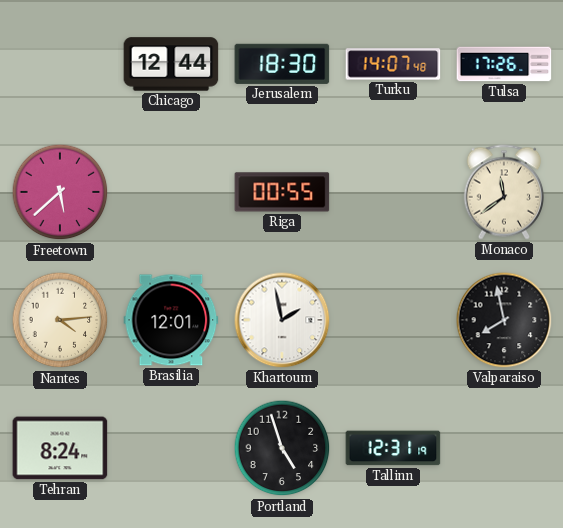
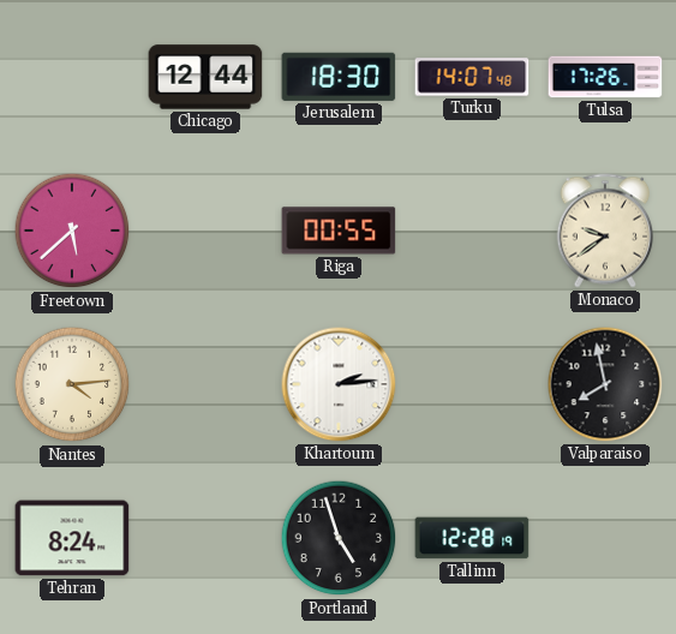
Monaco: 11:39 -> 9:39 (604, 231)
Brasilia: 12:01 -> none (171, 320)
Khartoum: 1:58 -> 2:14 (339, 384)
Tallinn: 12:31 -> 12:28 (472, 538)
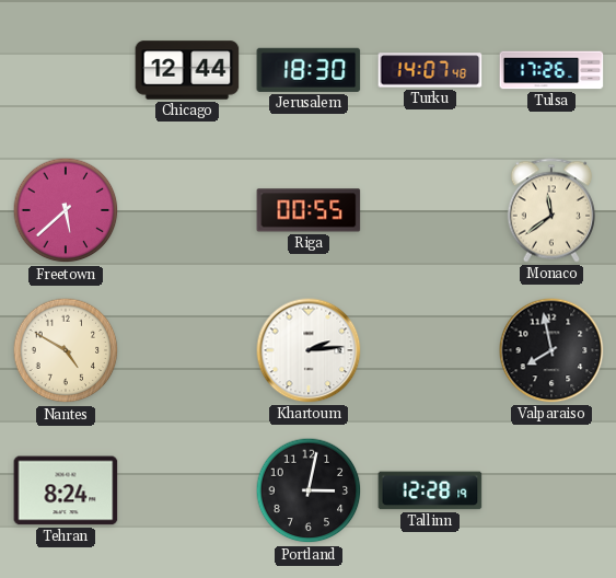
Monaco: 9:39 -> 11:39 (550, 210)
Nantes: 4:14 -> 4:50 (66, 350)
Portland: 4:57 -> 3:02 (309, 490)
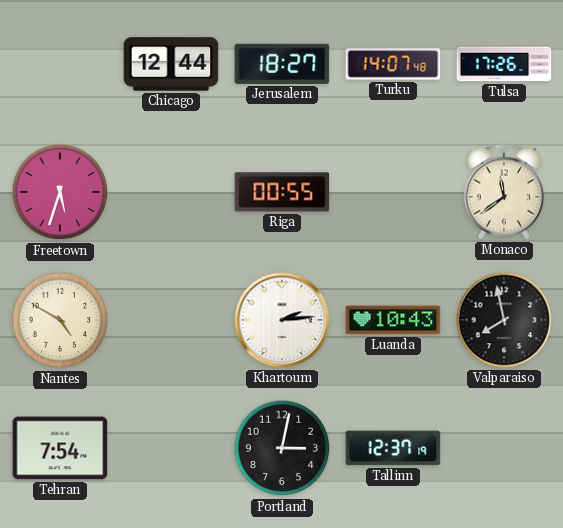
Jerusalem: 18:30 -> 18:27 (282, 64)
Freetown: 5:38 -> 5:33 (60, 192)
Luanda: none -> 10:43 (393, 320)
Tehran: 8:24 -> 7:54 (60, 448)
Tallinn: 12:28 -> 12:37 (393, 448)
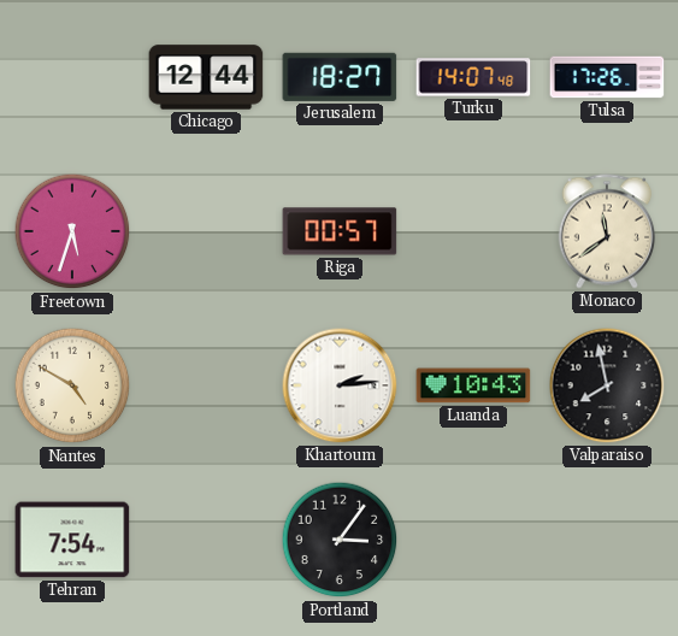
Riga: 00:55 -> 00:57 (340, 231)
Portland: 3:02 -> 3:06 (340, 540)
Tallinn: 12:37 -> none (393, 448)
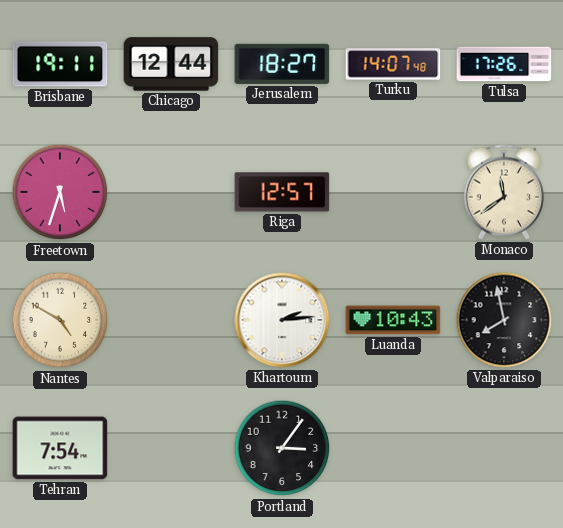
Brisbane: none -> 19:11 (60, 64)
Riga: 00:57 -> 12:57 (282, 192)
